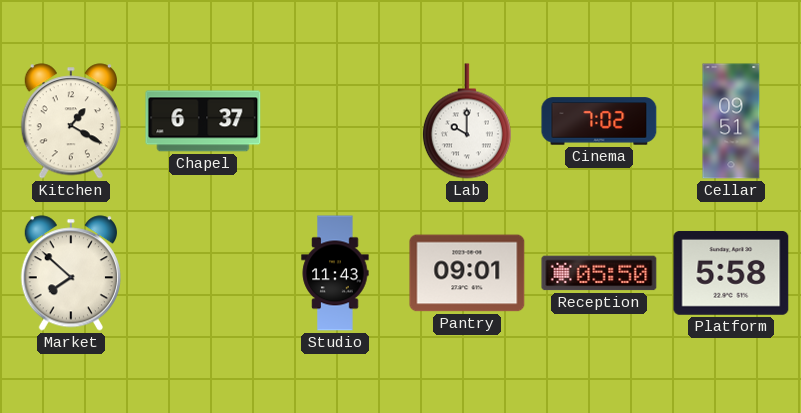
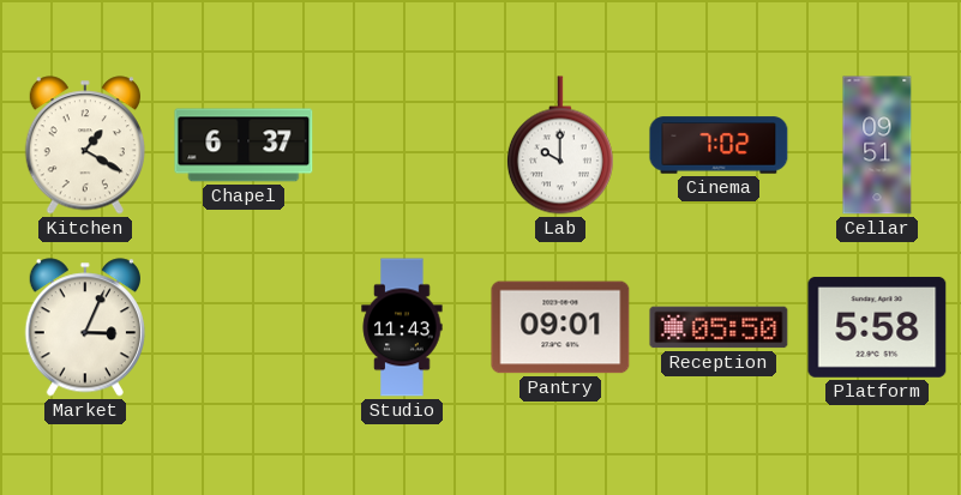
Market: 7:52 -> 3:04 (85, 327)
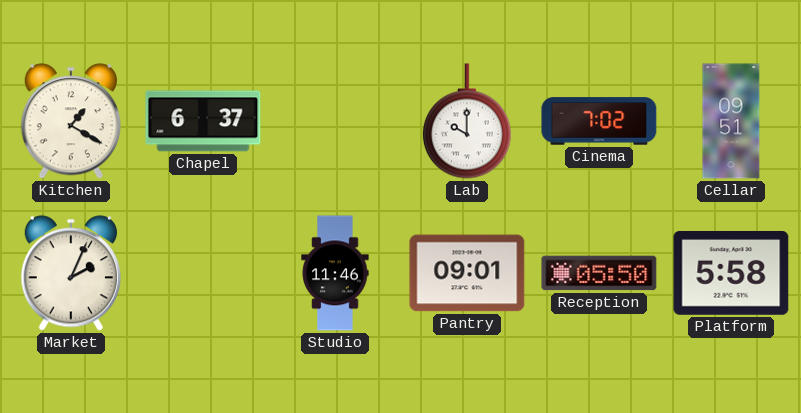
Market: 3:04 -> 2:04 (71, 273)
Studio: 11:43 -> 11:46 (335, 273)
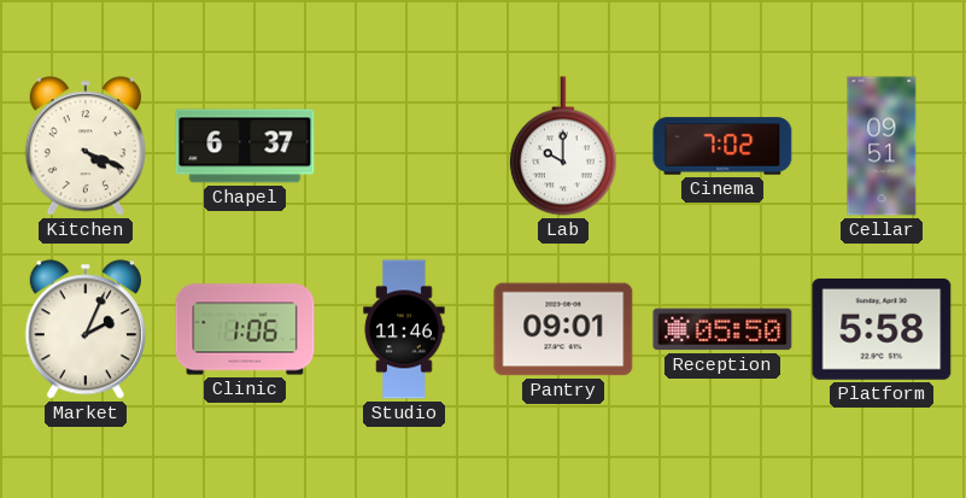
Kitchen: 1:20 -> 4:19 (86, 146)
Clinic: none -> 1:06 (245, 329)
